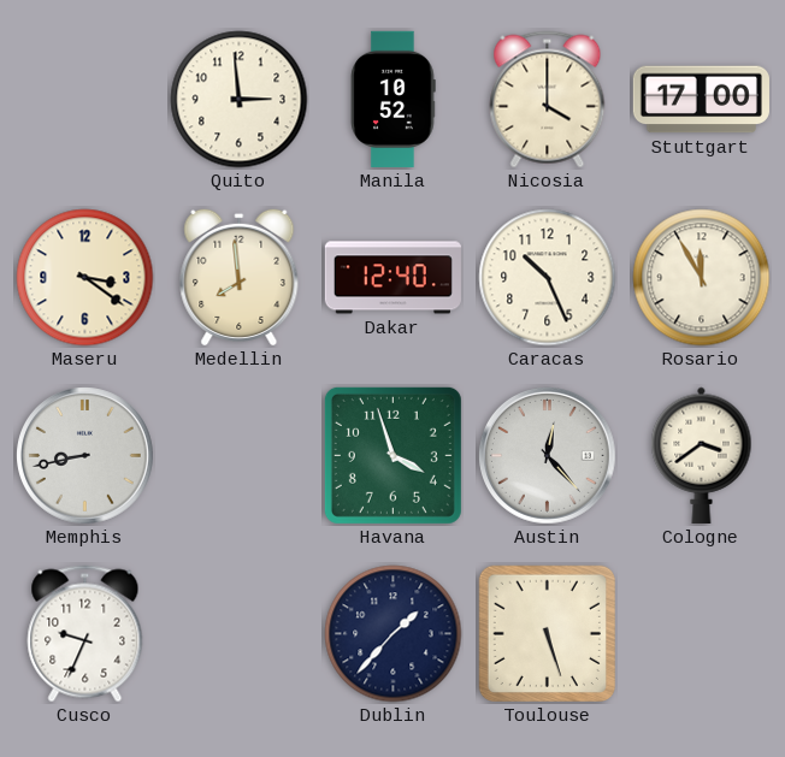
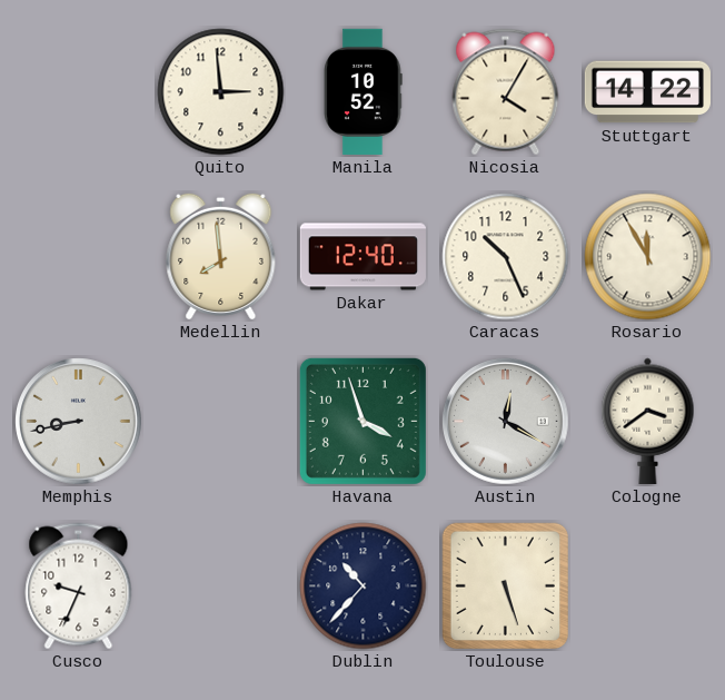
Nicosia: 4:00 -> 4:05 (506, 92)
Stuttgart: 17:00 -> 14:22 (647, 92)
Maseru: 3:21 -> none (85, 278)
Austin: 12:23 -> 12:20 (506, 422)
Dublin: 1:37 -> 10:37 (364, 586)
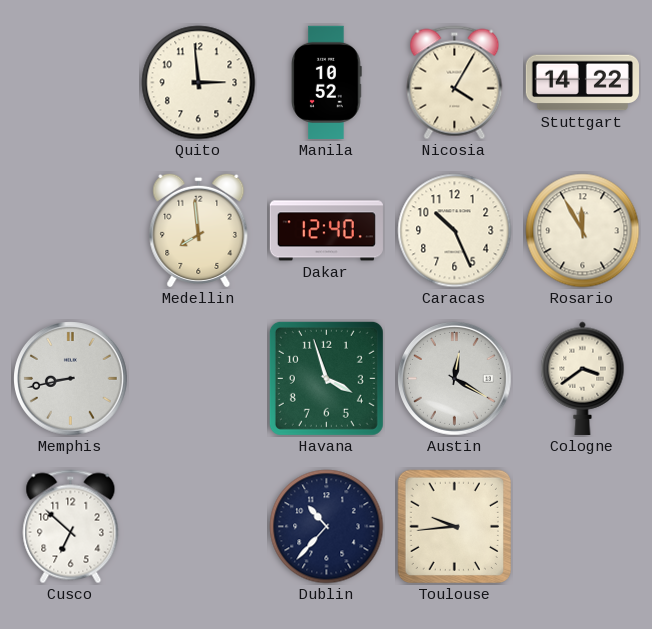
Cusco: 9:34 -> 6:52 (71, 527)
Toulouse: 5:27 -> 9:44 (454, 526)
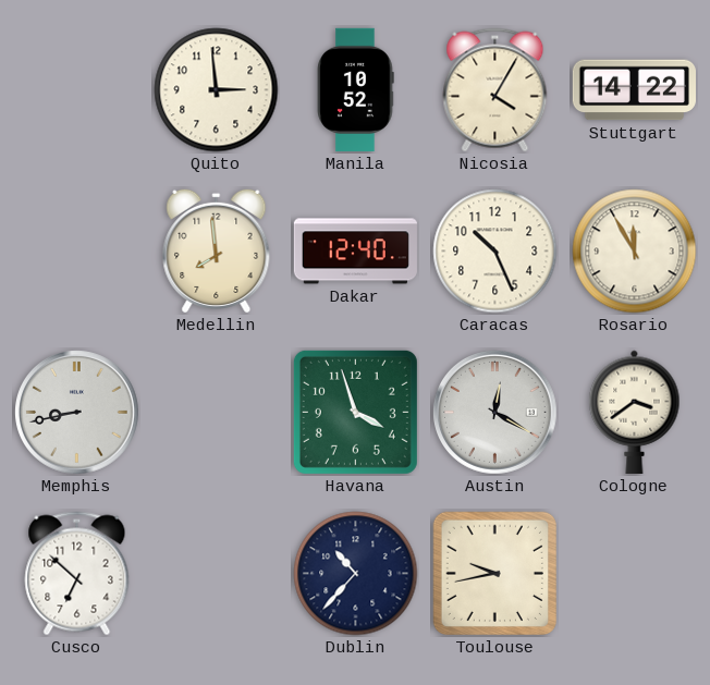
Toulouse: 9:44 -> 9:43 (494, 573)
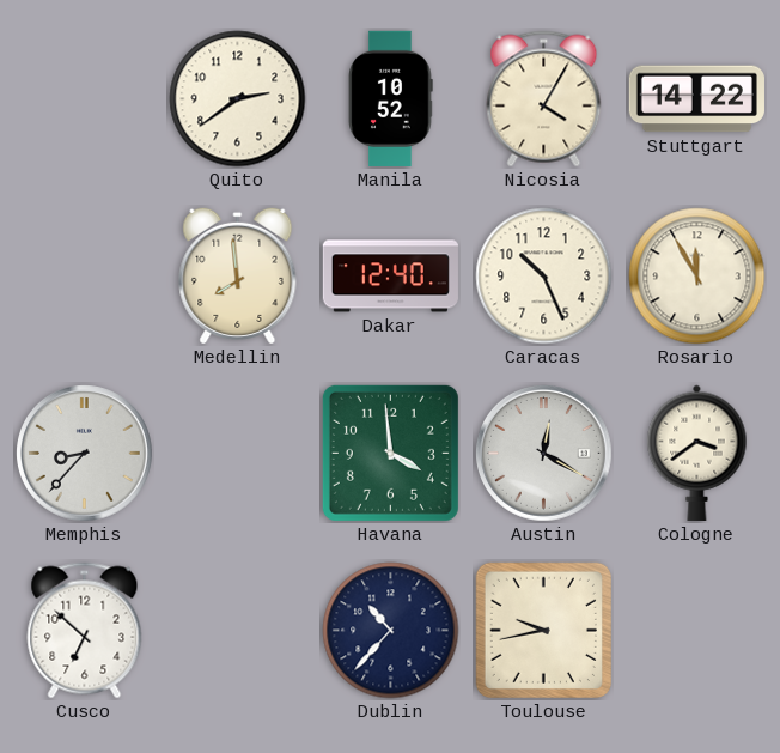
Quito: 2:59 -> 2:39 (238, 99)
Memphis: 8:43 -> 8:37 (85, 454)
Havana: 3:57 -> 3:59 (390, 453)
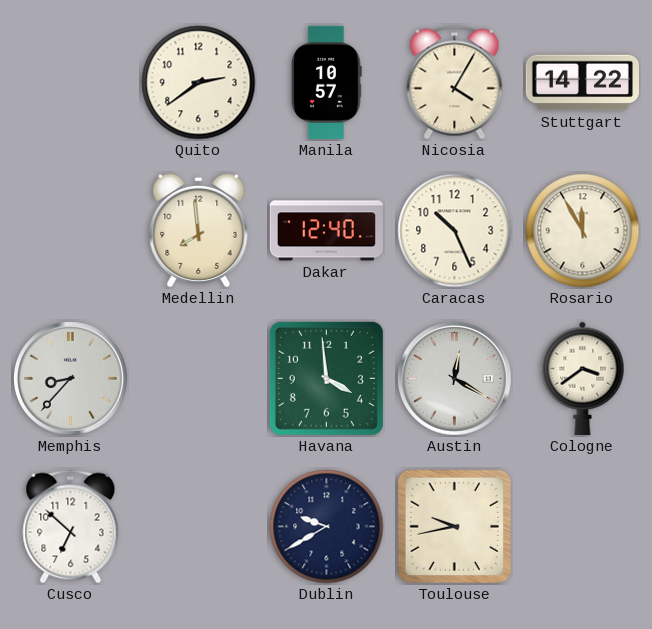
Manila: 10:52 -> 10:57 (327, 82)
Dublin: 10:37 -> 9:40 (327, 527)
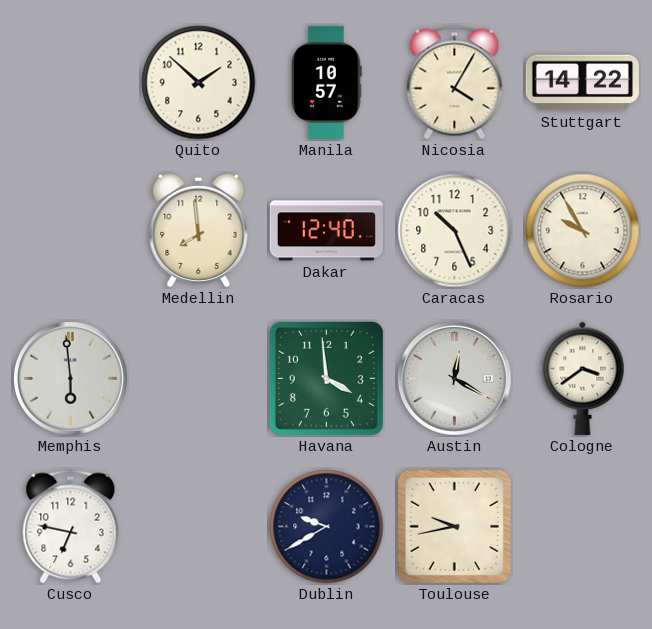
Quito: 2:39 -> 1:52 (199, 83)
Rosario: 11:55 -> 9:55 (583, 231)
Memphis: 8:37 -> 5:59 (71, 379)
Cusco: 6:52 -> 6:47 (71, 527)
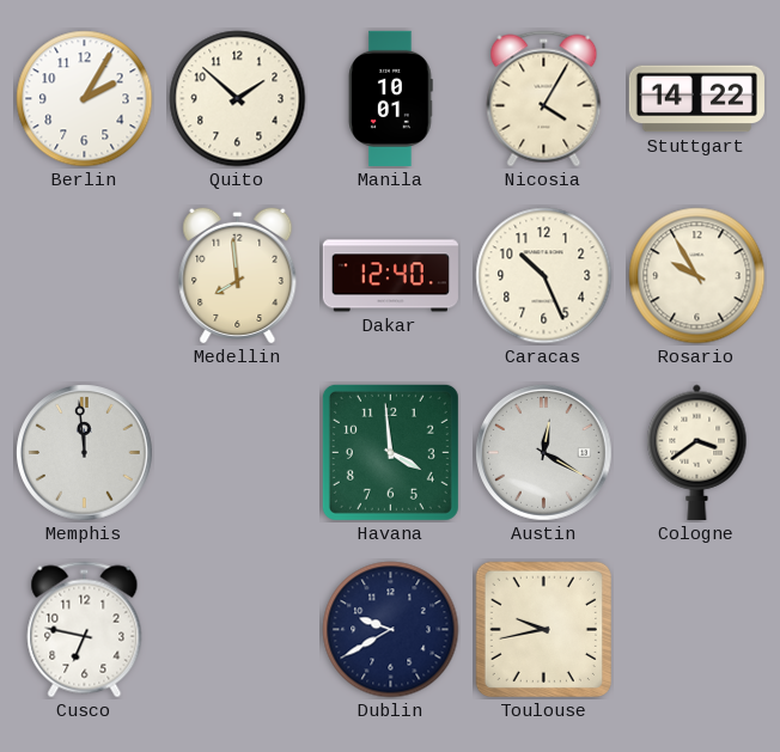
Berlin: none -> 2:05 (85, 99)
Manila: 10:57 -> 10:01 (391, 98)
Memphis: 5:59 -> 11:59 (85, 453)
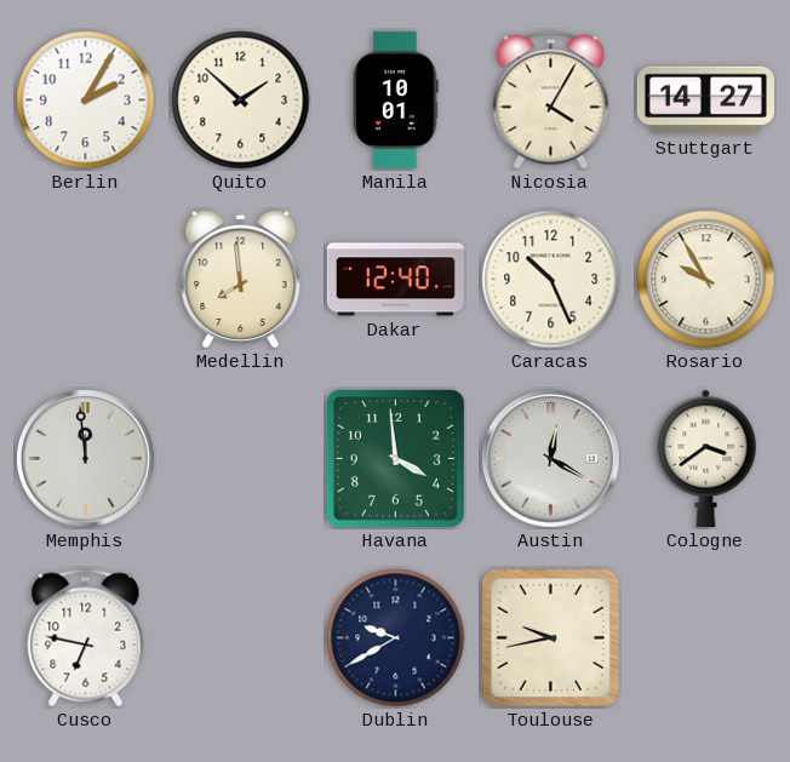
Stuttgart: 14:22 -> 14:27 (705, 101)
